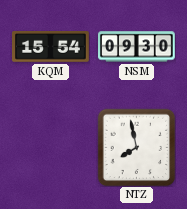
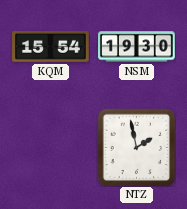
NSM: 09:30 -> 19:30 (137, 47)
NTZ: 7:58 -> 1:58 (136, 147)
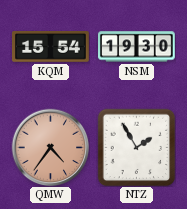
QMW: none -> 4:36 (50, 147)
NTZ: 1:58 -> 1:55 (136, 147)
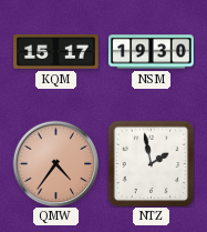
KQM: 15:54 -> 15:17 (56, 52)
NTZ: 1:55 -> 1:58 (151, 163)
